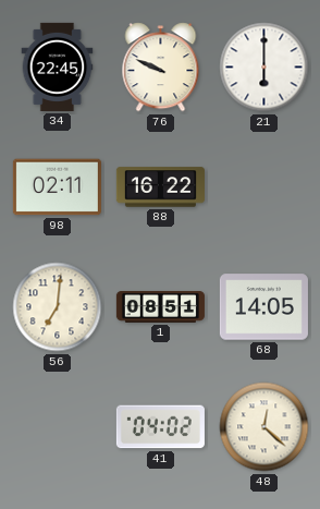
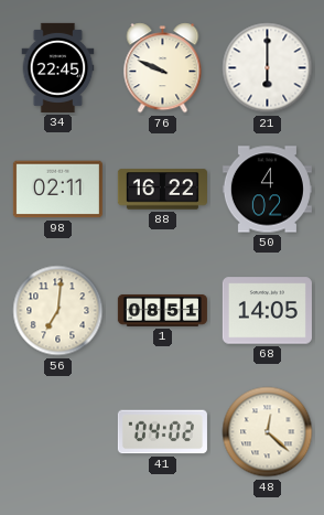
50: none -> 4:02 (267, 190)
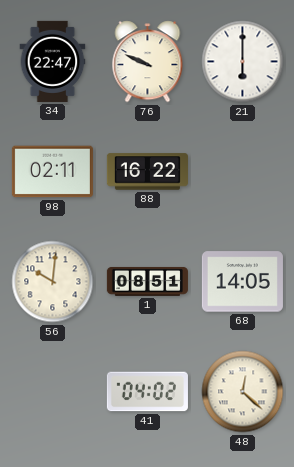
34: 22:45 -> 22:47 (53, 61)
50: 4:02 -> none (267, 190)
56: 7:01 -> 10:01 (53, 282)
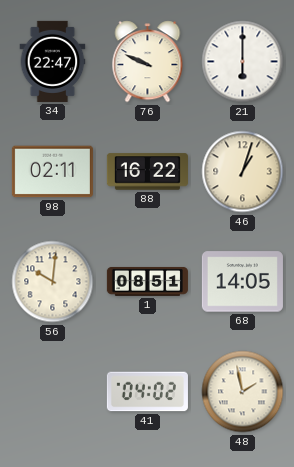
46: none -> 1:03 (243, 172)
48: 12:22 -> 1:58 (243, 392)
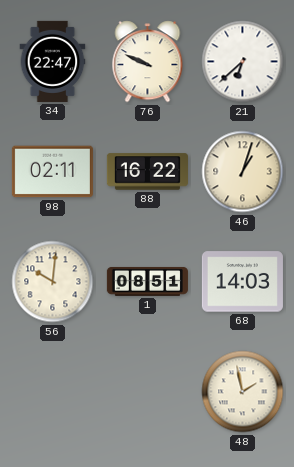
21: 6:00 -> 6:38 (243, 62)
68: 14:05 -> 14:03 (242, 282)
41: 04:02 -> none (147, 392)
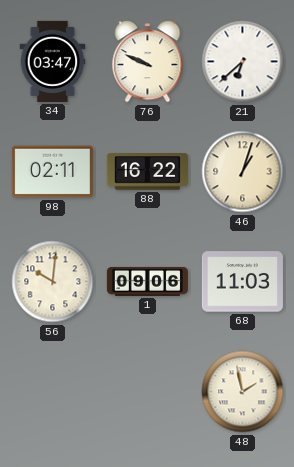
34: 22:47 -> 03:47 (53, 61)
1: 08:51 -> 09:06 (147, 281)
68: 14:03 -> 11:03 (242, 282)
